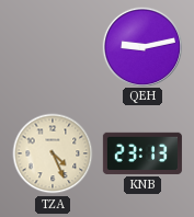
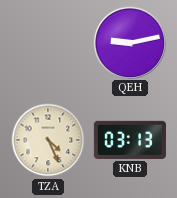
KNB: 23:13 -> 03:13 (130, 140)
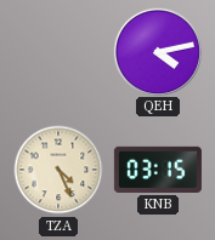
QEH: 9:13 -> 4:13 (157, 51)
KNB: 03:13 -> 03:15 (158, 170)
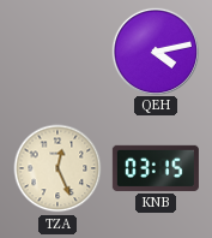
TZA: 4:26 -> 12:26 (57, 168)
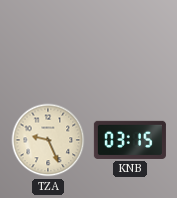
QEH: 4:13 -> none (155, 50)
TZA: 12:26 -> 9:26 (48, 140)
